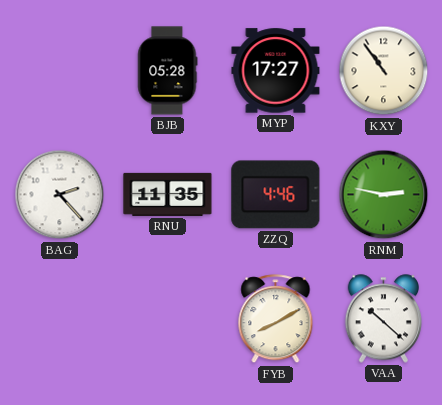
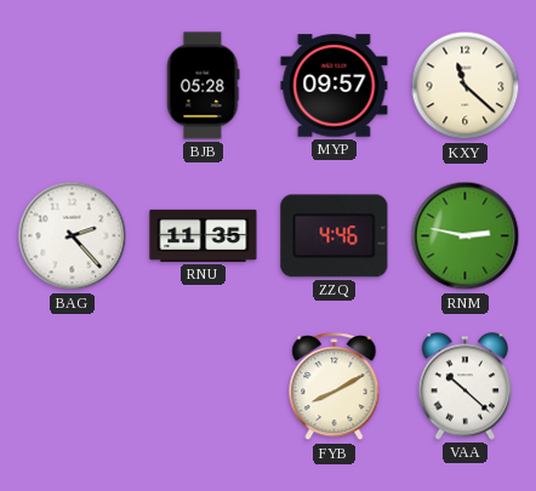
MYP: 17:27 -> 09:57 (335, 86)
KXY: 10:54 -> 11:22 (466, 86)
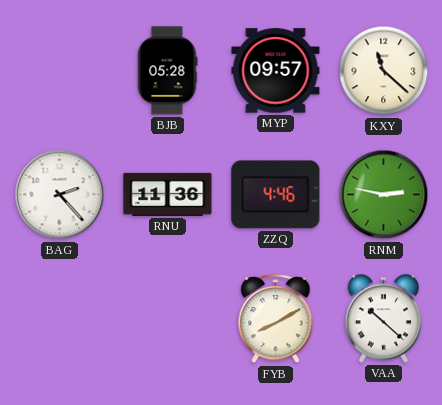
RNU: 11:35 -> 11:36 (168, 194)
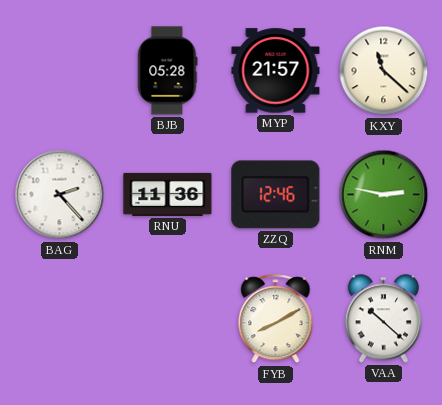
MYP: 09:57 -> 21:57 (276, 71)
ZZQ: 4:46 -> 12:46 (276, 195)
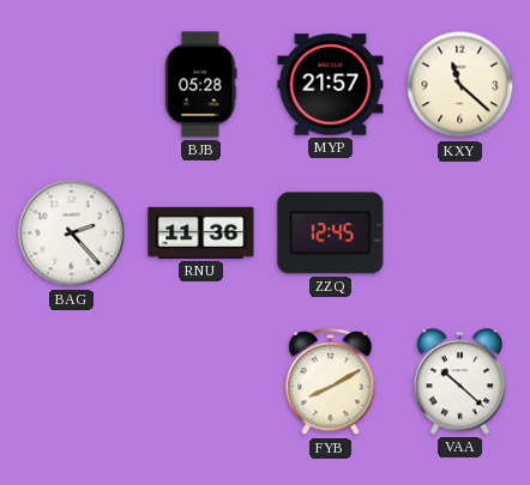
ZZQ: 12:46 -> 12:45 (331, 234)
RNM: 2:47 -> none (384, 195)
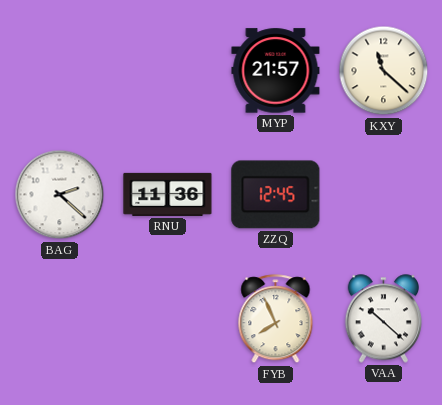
BJB: 05:28 -> none (201, 85)
BAG: 2:23 -> 2:22 (60, 195)
FYB: 8:10 -> 7:56 (276, 319)
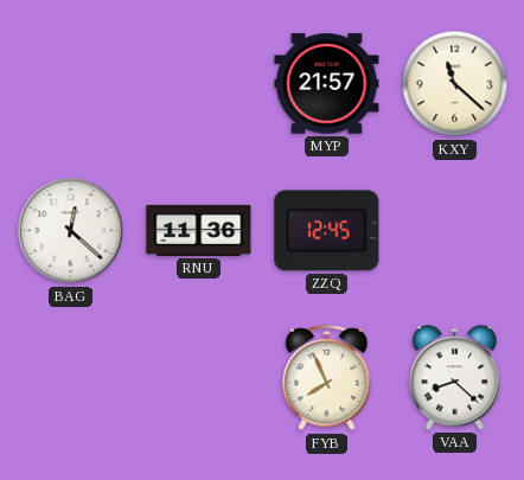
BAG: 2:22 -> 12:22 (71, 231)
VAA: 10:22 -> 8:22 (455, 378)
